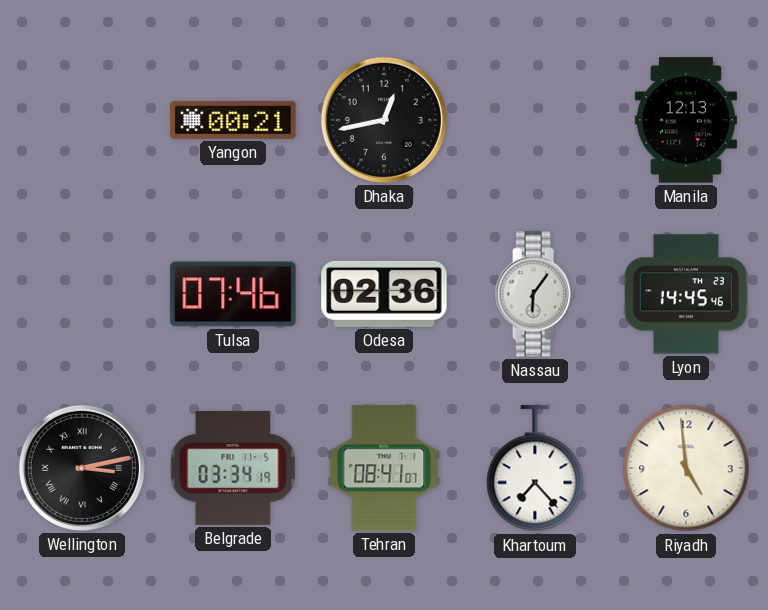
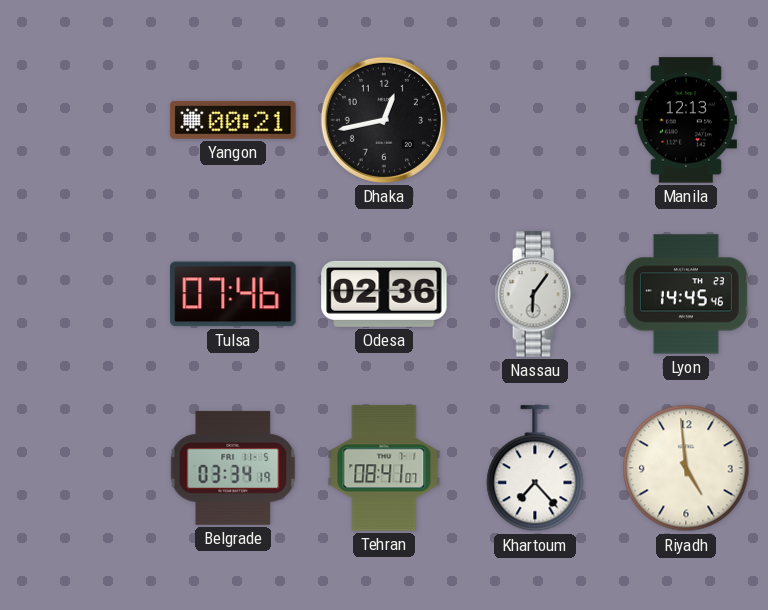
Wellington: 3:13 -> none (82, 468)
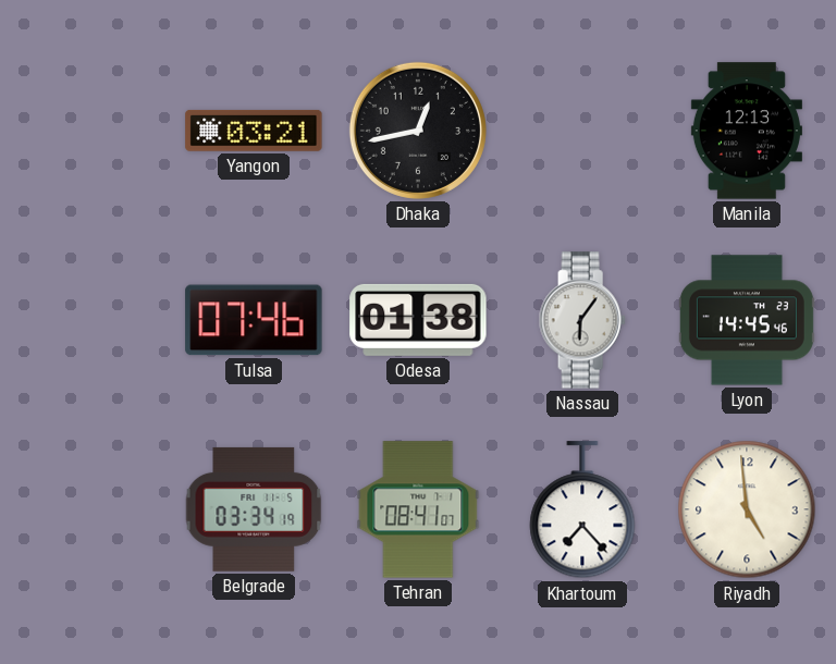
Yangon: 00:21 -> 03:21 (254, 131)
Odesa: 02:36 -> 01:38 (418, 320)
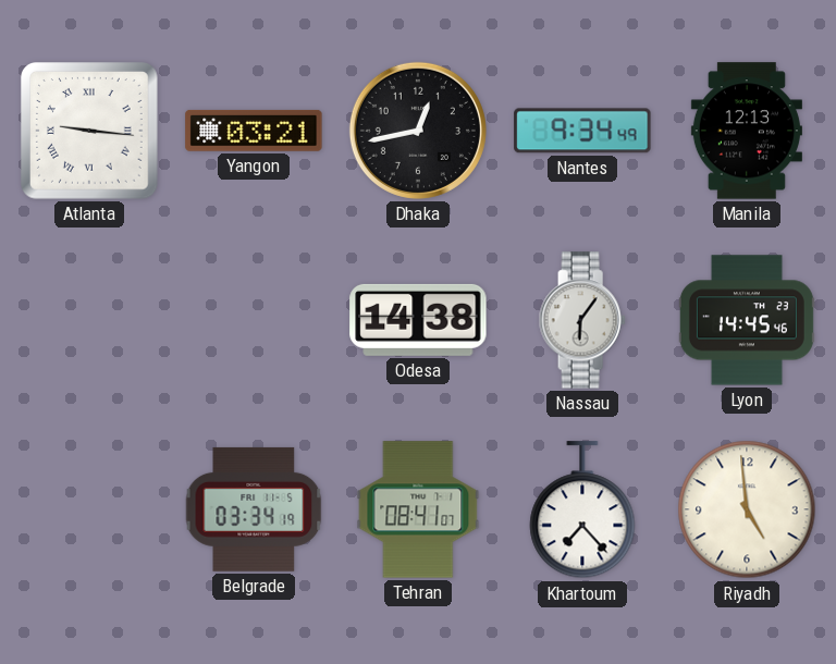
Atlanta: none -> 9:16 (90, 132)
Nantes: none -> 9:34 (582, 131)
Tulsa: 07:46 -> none (254, 320)
Odesa: 01:38 -> 14:38 (418, 320)
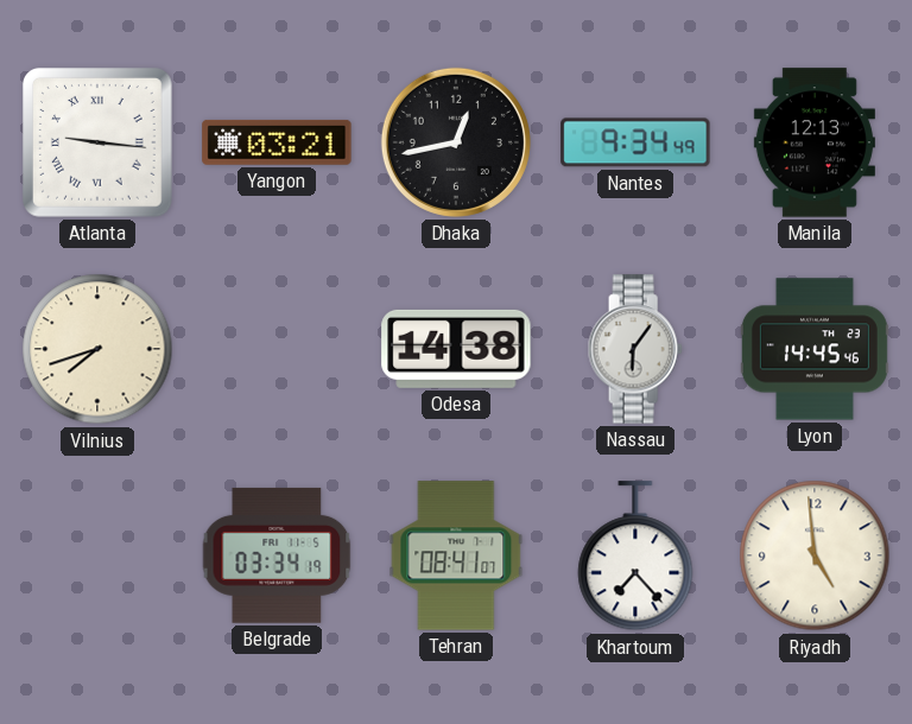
Vilnius: none -> 7:42 (97, 349)
